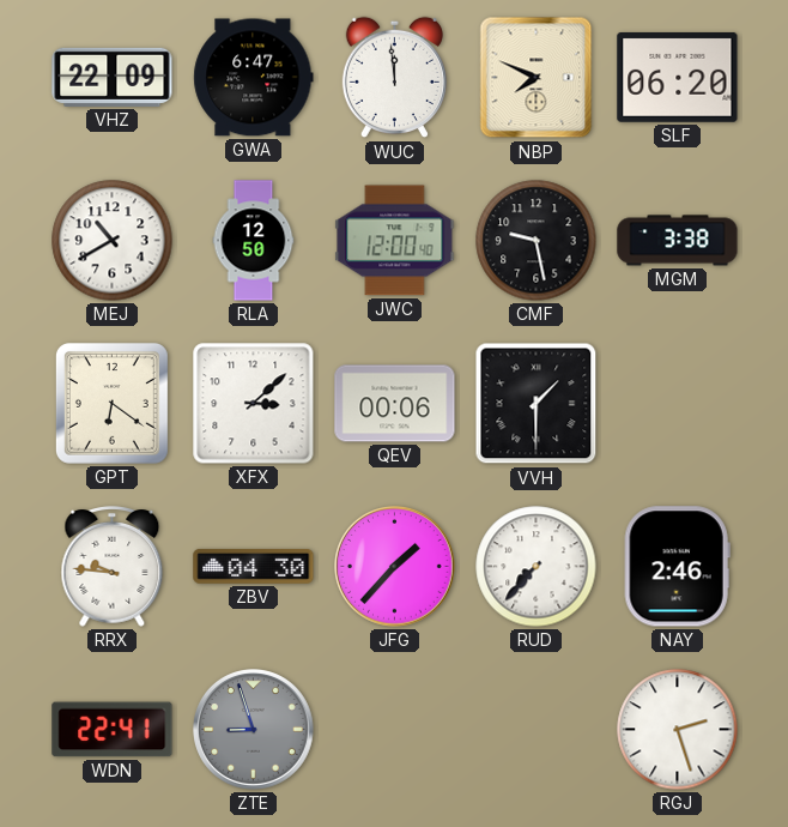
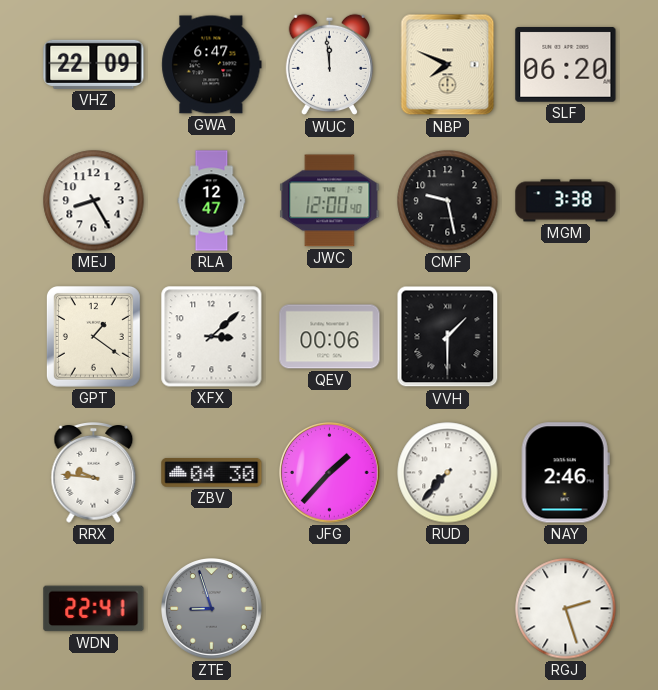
MEJ: 10:40 -> 8:25 (94, 201)
RLA: 12:50 -> 12:47 (212, 201)
GPT: 6:21 -> 1:21 (93, 336)
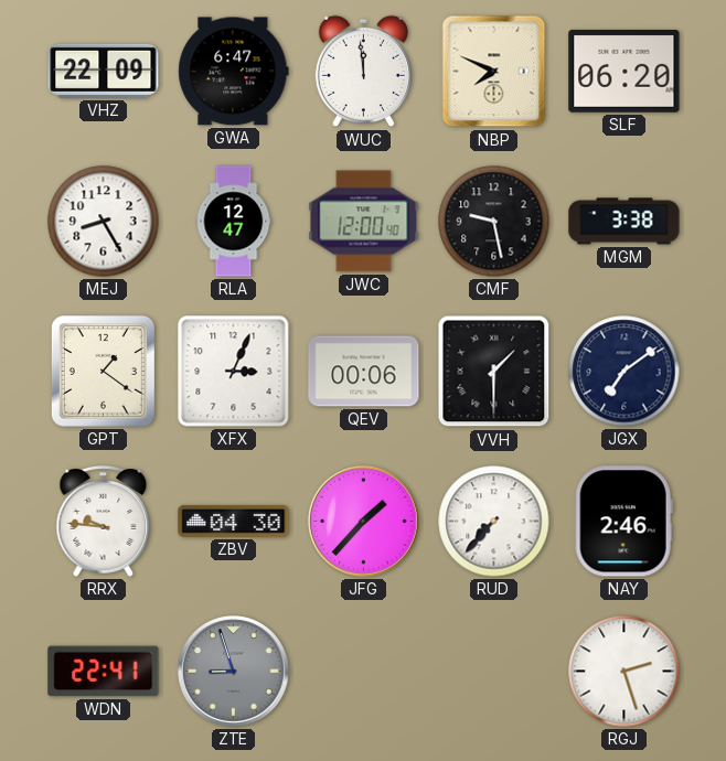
XFX: 3:08 -> 3:04 (234, 372)
JGX: none -> 7:09 (624, 372)
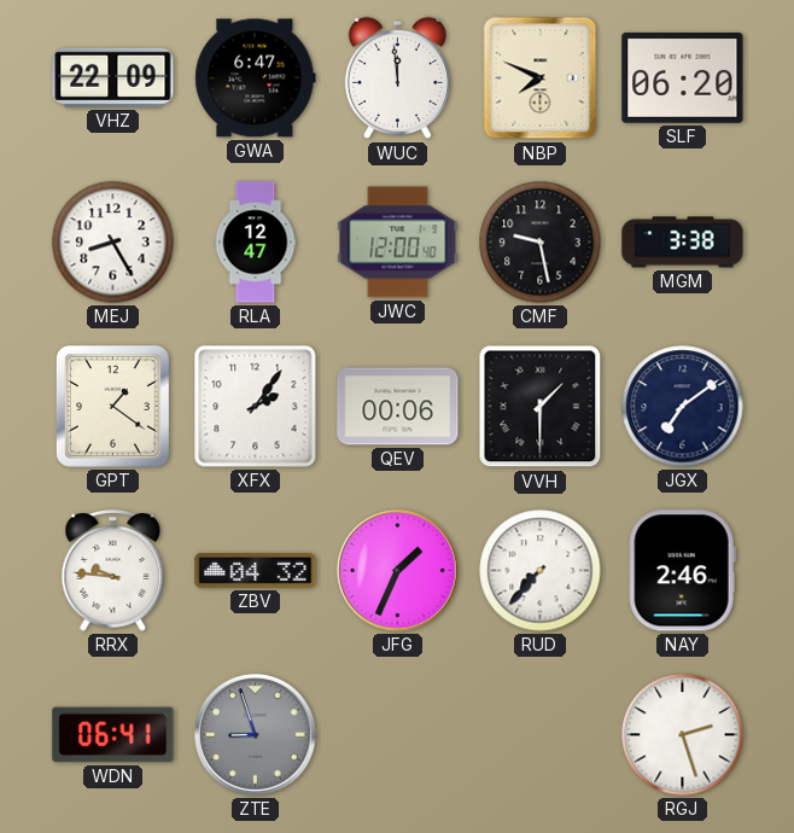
XFX: 3:04 -> 2:06 (256, 407)
ZBV: 04:30 -> 04:32 (256, 570)
JFG: 1:37 -> 1:34 (398, 571)
WDN: 22:41 -> 06:41 (113, 735)
